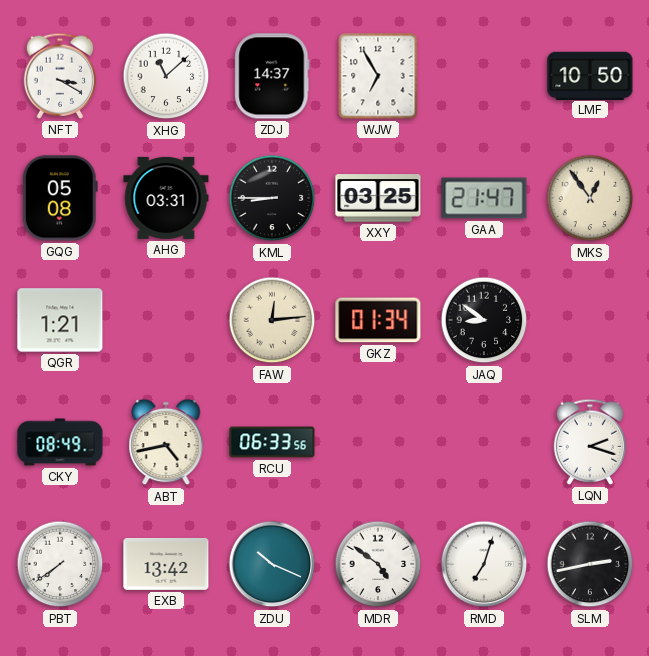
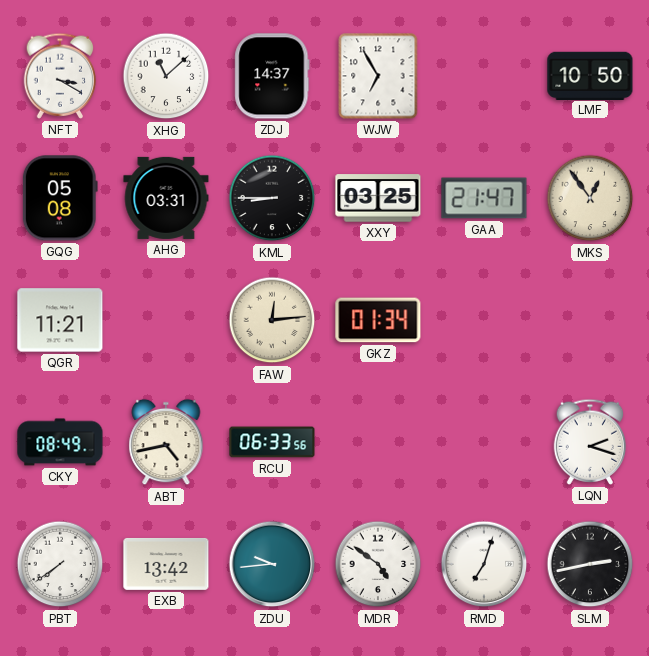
QGR: 1:21 -> 11:21 (60, 320)
JAQ: 8:51 -> none (484, 320)
ZDU: 10:19 -> 9:44 (272, 564)
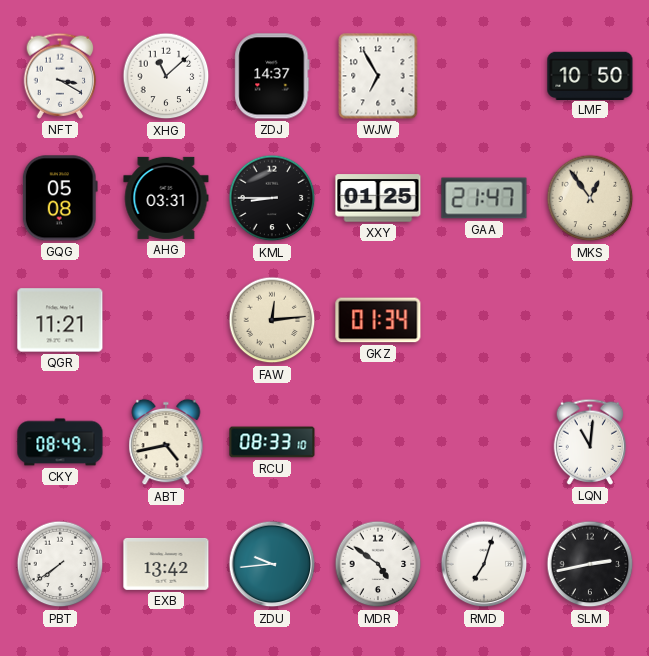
XXY: 03:25 -> 01:25 (378, 198)
RCU: 06:33 -> 08:33 (272, 442)
LQN: 2:18 -> 11:01 (590, 442)
